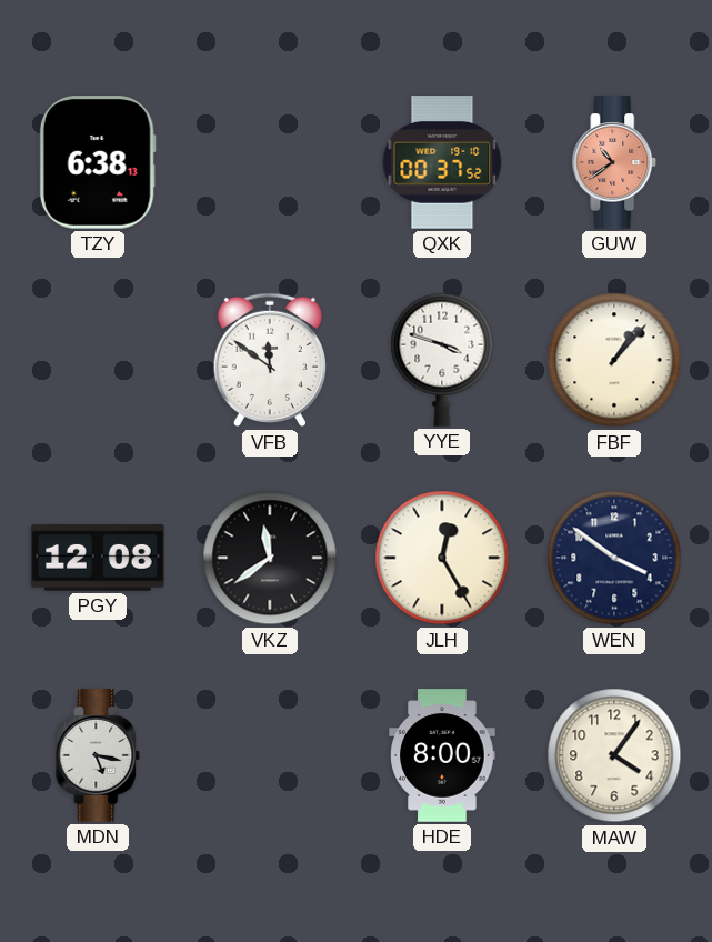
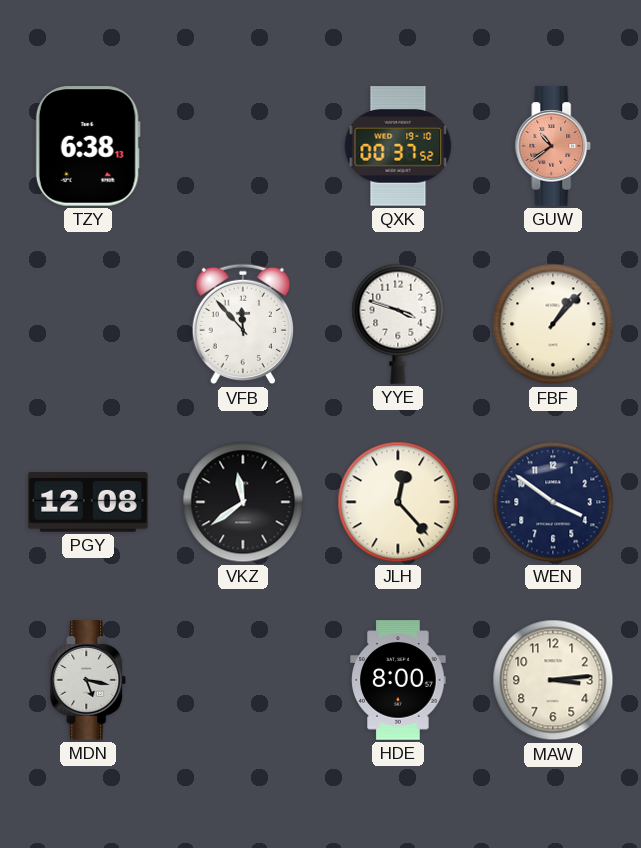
VFB: 11:51 -> 11:53 (243, 324)
JLH: 12:25 -> 12:23 (398, 502)
MAW: 4:06 -> 3:14 (553, 680)
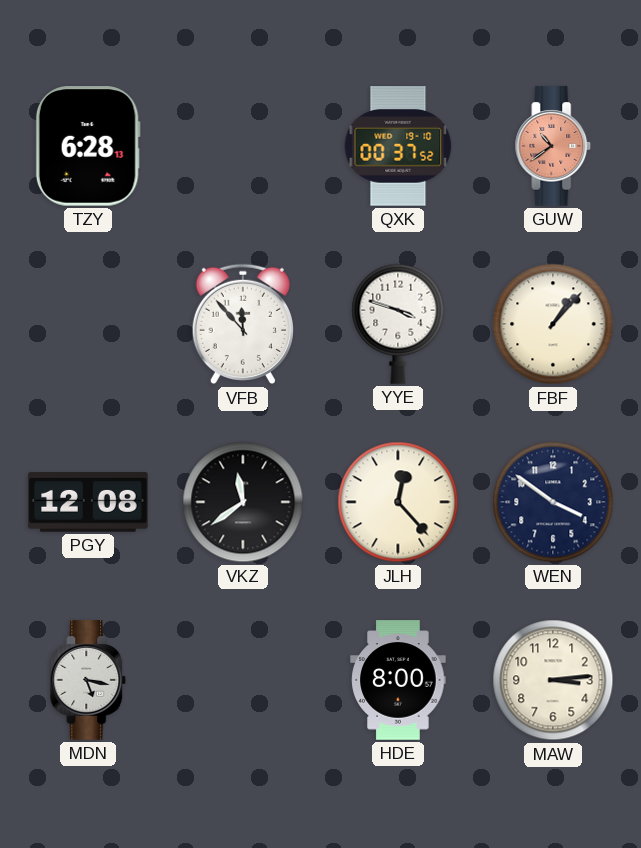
TZY: 6:38 -> 6:28 (88, 146)
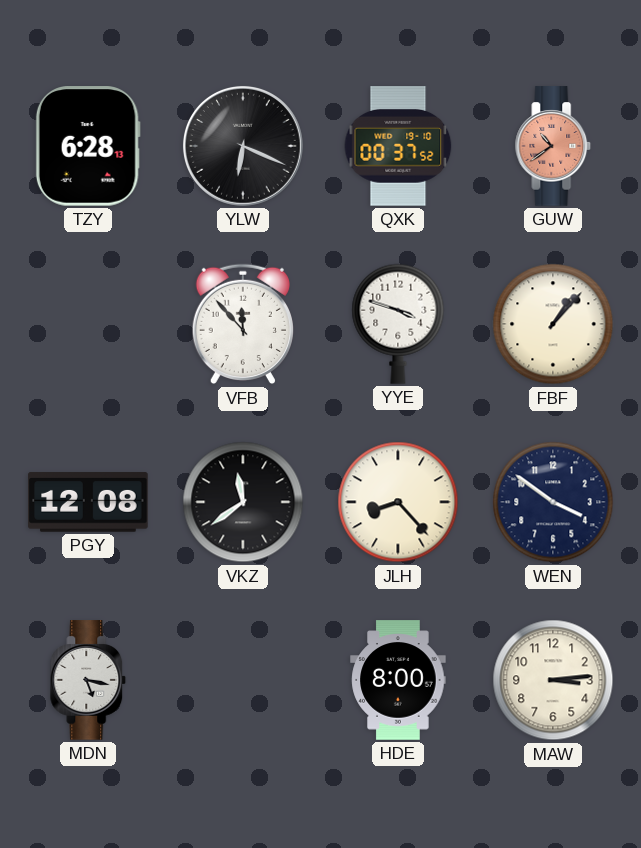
YLW: none -> 6:19 (243, 146)
JLH: 12:23 -> 8:23 (398, 502)
